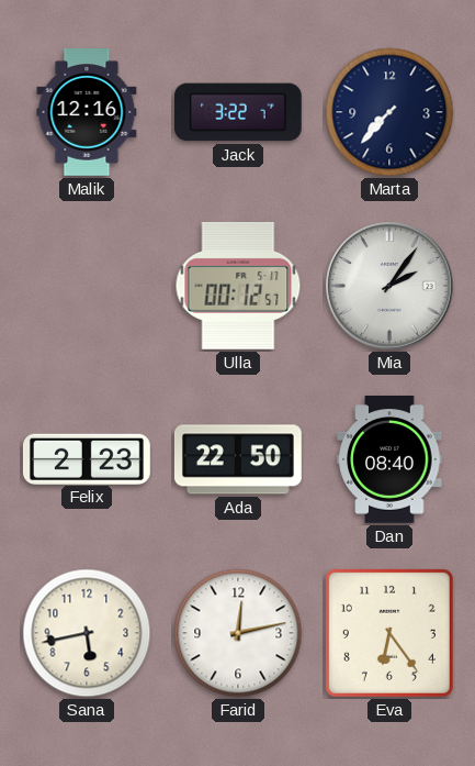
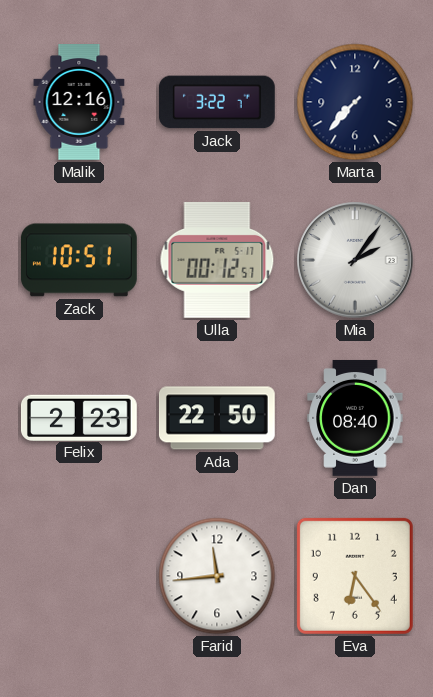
Zack: none -> 10:51 (79, 260)
Sana: 5:43 -> none (87, 633)
Farid: 12:13 -> 11:44 (217, 576)
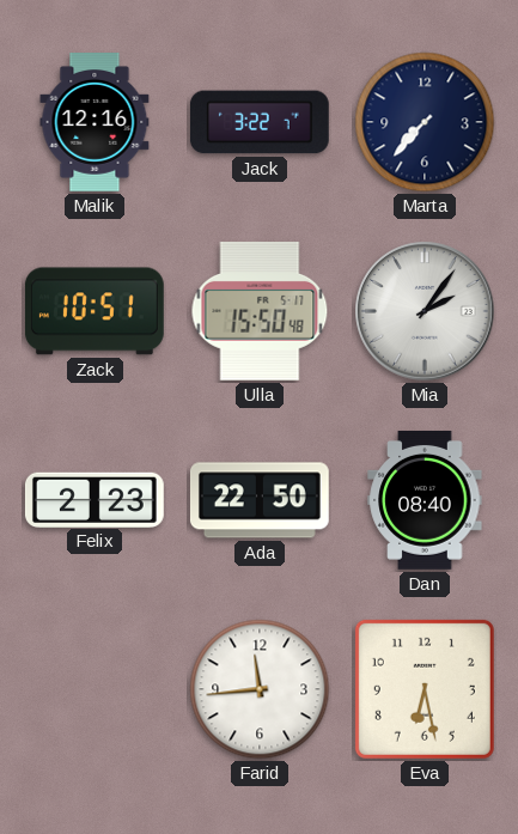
Ulla: 00:12 -> 15:50 (260, 311)
Eva: 6:24 -> 6:28 (425, 689)
